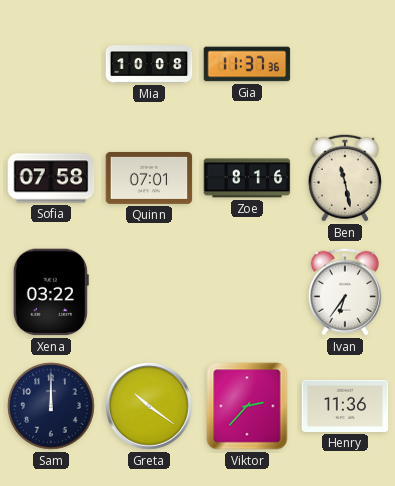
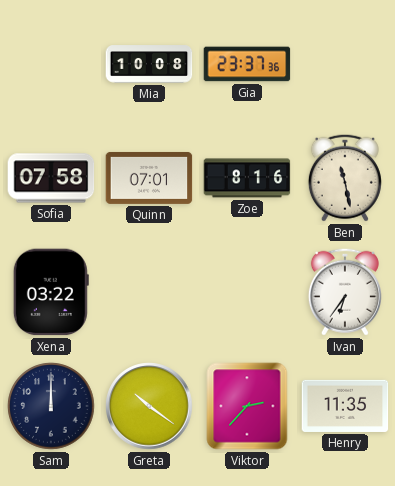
Gia: 11:37 -> 23:37 (247, 64)
Henry: 11:36 -> 11:35 (345, 406)
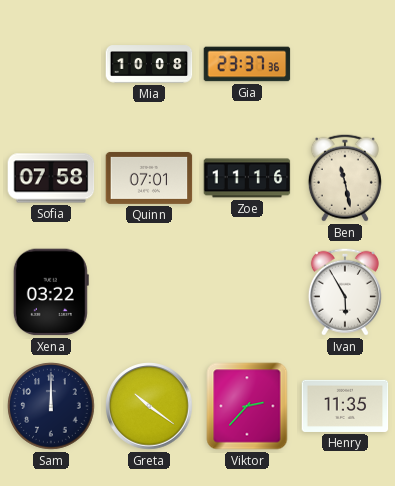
Zoe: 8:16 -> 11:16 (247, 178)
Ivan: 6:36 -> 5:55 (345, 292)
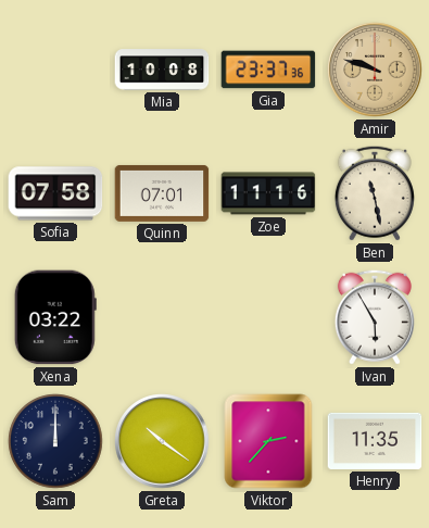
Amir: none -> 9:48 (375, 70)
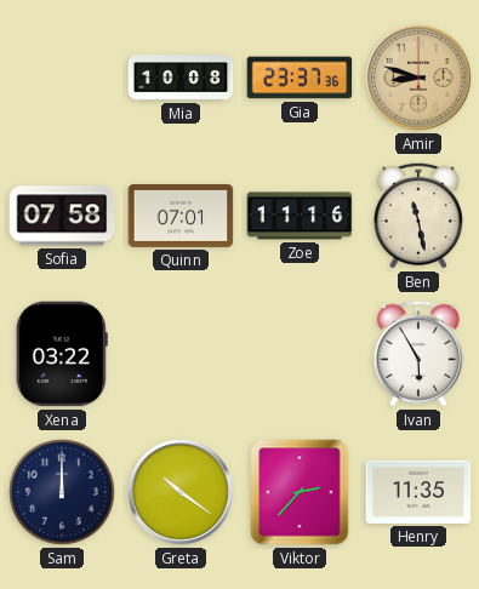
Amir: 9:48 -> 8:48 (418, 78)
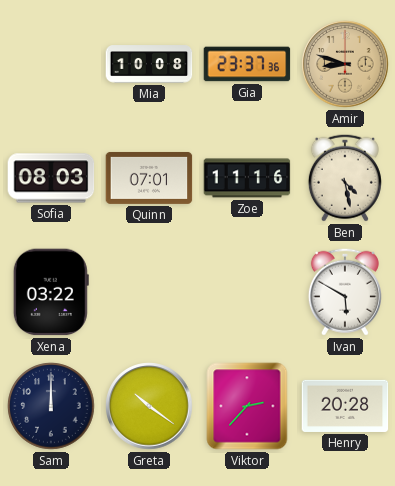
Sofia: 07:58 -> 08:03 (51, 178)
Ben: 11:28 -> 4:28 (345, 178)
Ivan: 5:55 -> 5:50 (345, 292)
Henry: 11:35 -> 20:28 (345, 406)
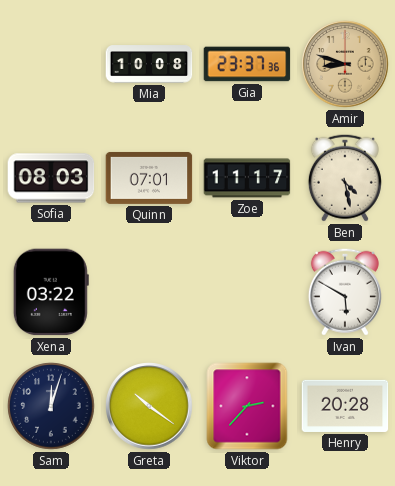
Zoe: 11:16 -> 11:17 (247, 178)
Sam: 12:00 -> 12:03 (51, 406)
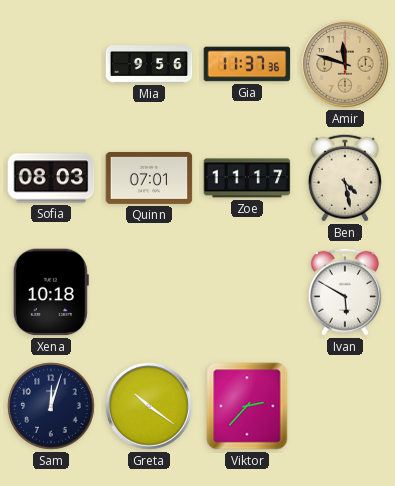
Mia: 10:08 -> 9:56 (149, 64)
Gia: 23:37 -> 11:37 (247, 64)
Amir: 8:48 -> 11:48 (345, 64)
Xena: 03:22 -> 10:18 (51, 292)
Henry: 20:28 -> none (345, 406)
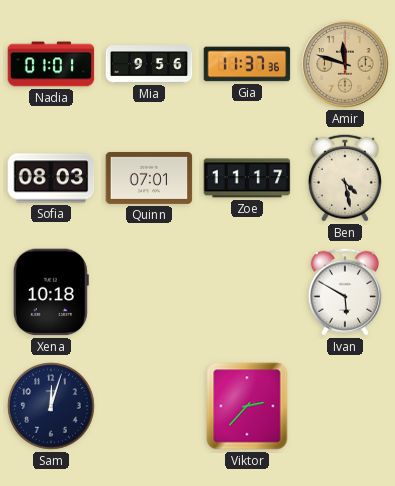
Nadia: none -> 01:01 (51, 64)
Greta: 10:21 -> none (149, 406)
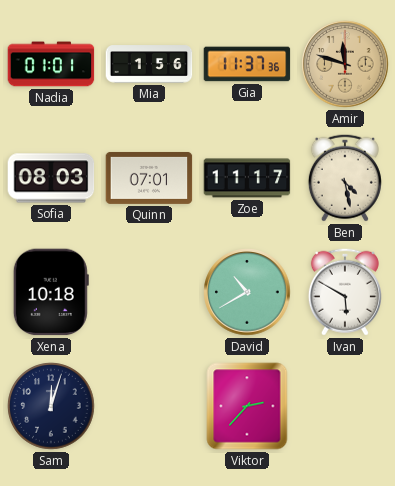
Mia: 9:56 -> 1:56 (149, 64)
David: none -> 10:40 (247, 292)
